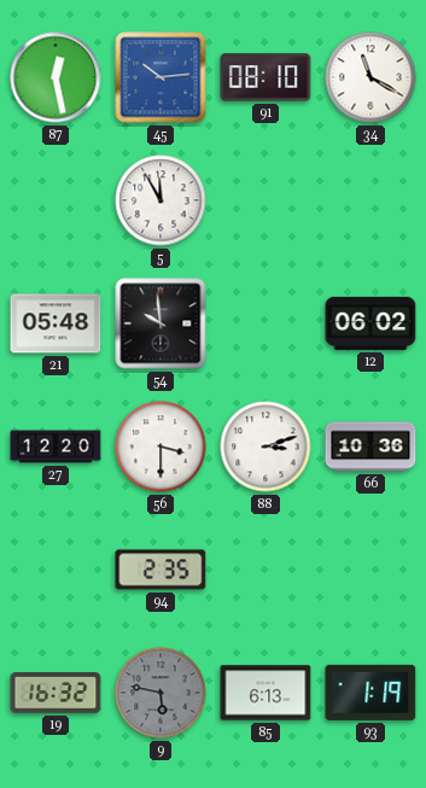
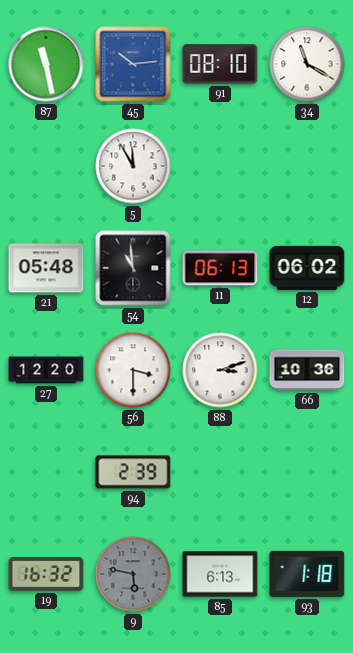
87: 12:28 -> 11:28 (46, 64)
54: 9:59 -> 10:59 (133, 268)
11: none -> 06:13 (220, 268)
94: 2:35 -> 2:39 (133, 472)
93: 1:19 -> 1:18 (307, 574)
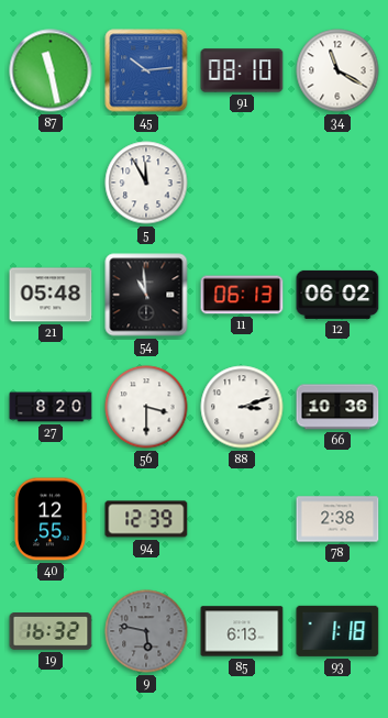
27: 12:20 -> 8:20 (51, 407)
40: none -> 12:55 (51, 519)
94: 2:39 -> 12:39 (146, 519)
78: none -> 2:38 (337, 519)
